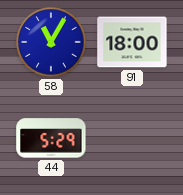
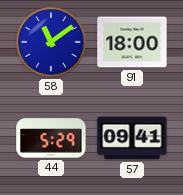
58: 11:05 -> 11:09 (51, 42)
57: none -> 09:41 (132, 138)
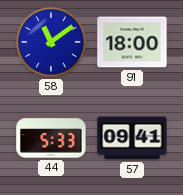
44: 5:29 -> 5:33 (51, 138)
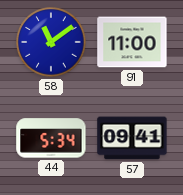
91: 18:00 -> 11:00 (132, 42)
44: 5:33 -> 5:34 (51, 138)
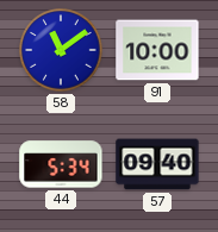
91: 11:00 -> 10:00 (157, 50)
57: 09:41 -> 09:40 (157, 164)
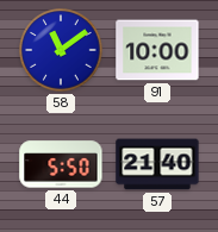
44: 5:34 -> 5:50 (61, 164)
57: 09:40 -> 21:40 (157, 164)
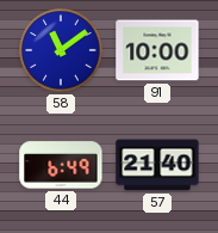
44: 5:50 -> 6:49 (61, 165)
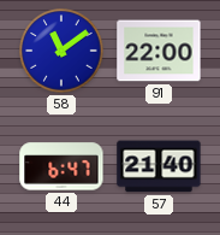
91: 10:00 -> 22:00 (159, 51)
44: 6:49 -> 6:47 (61, 166)
